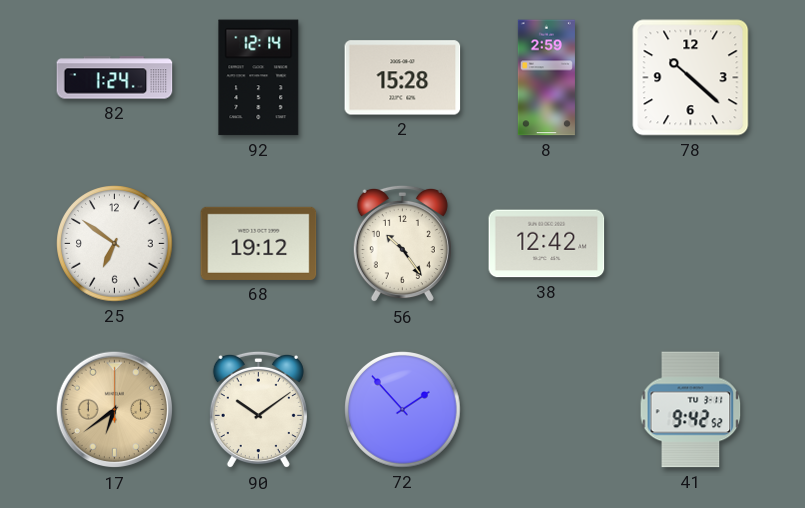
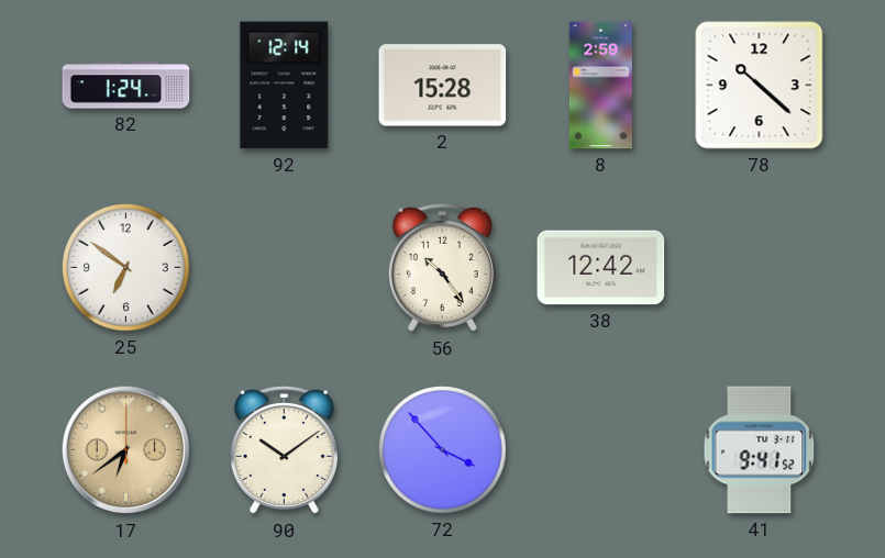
68: 19:12 -> none (259, 243)
72: 1:53 -> 3:53 (443, 450)
41: 9:42 -> 9:41 (760, 450)
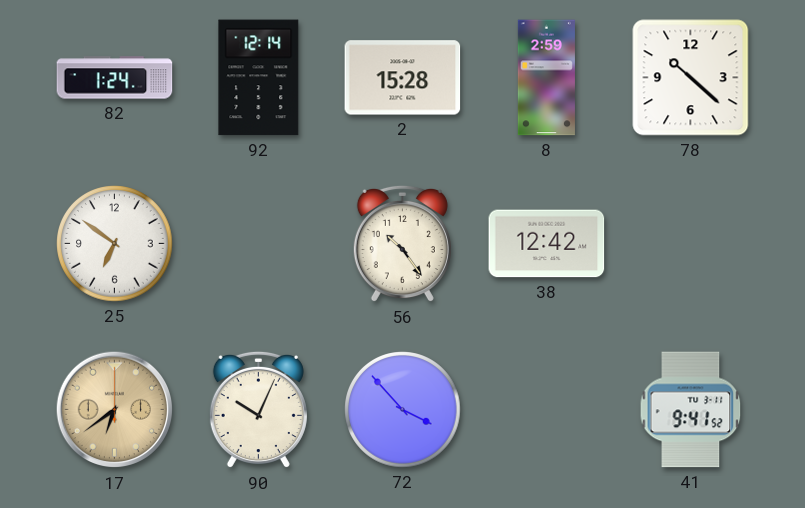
90: 10:09 -> 10:04 (258, 410)
